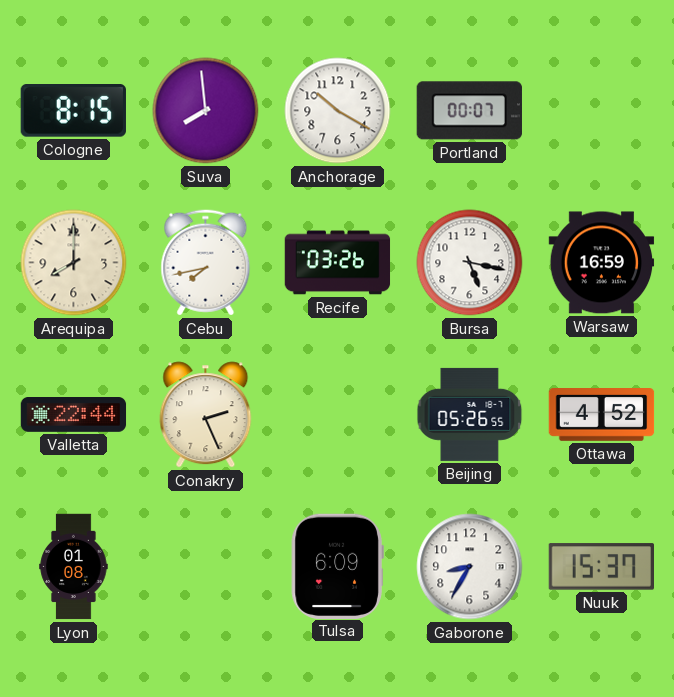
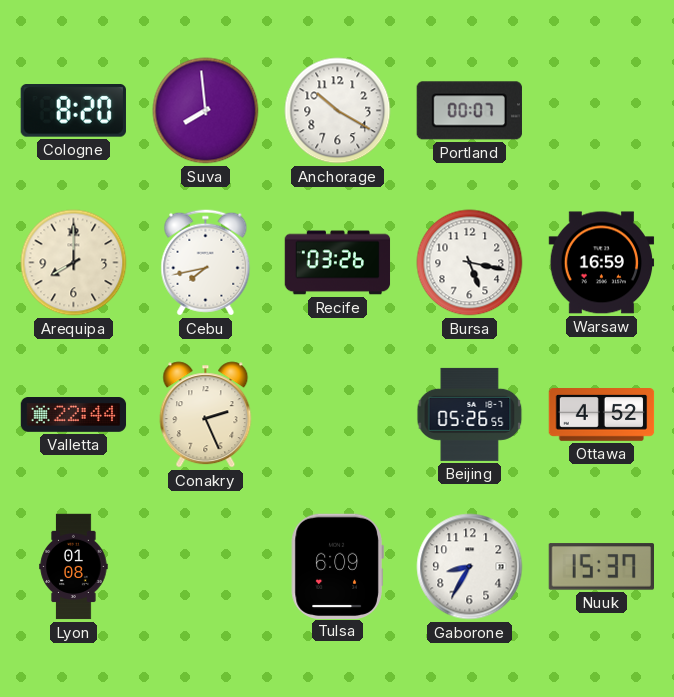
Cologne: 8:15 -> 8:20 (73, 111)
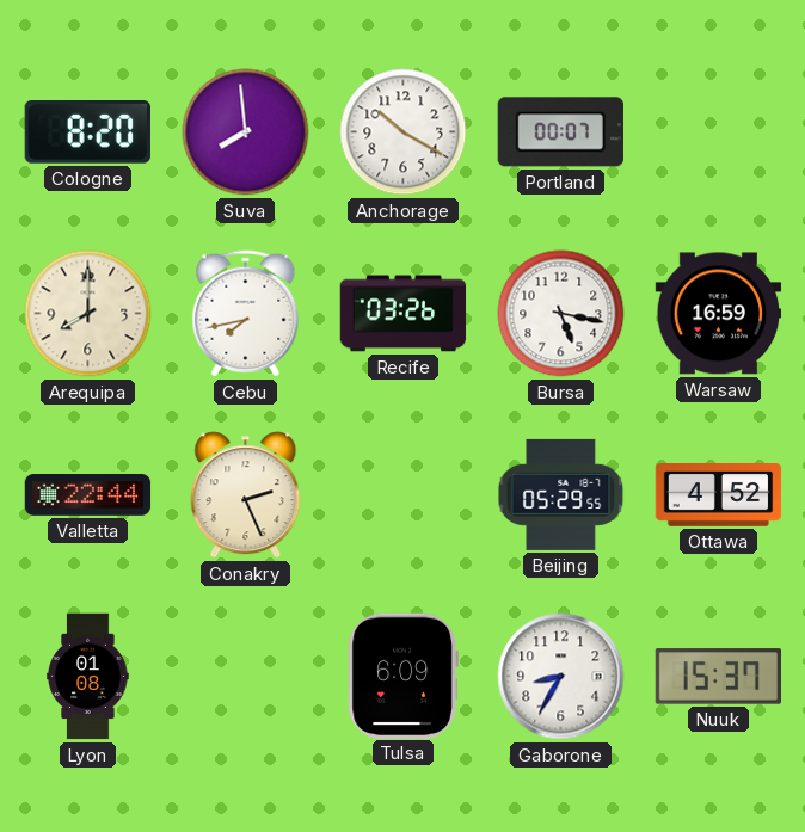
Beijing: 05:26 -> 05:29 (561, 494)
